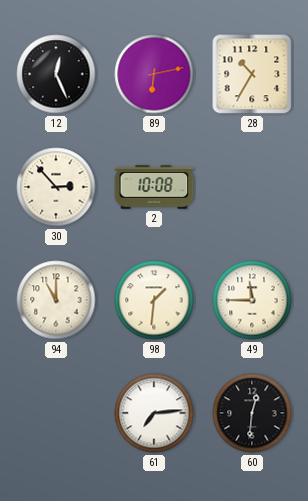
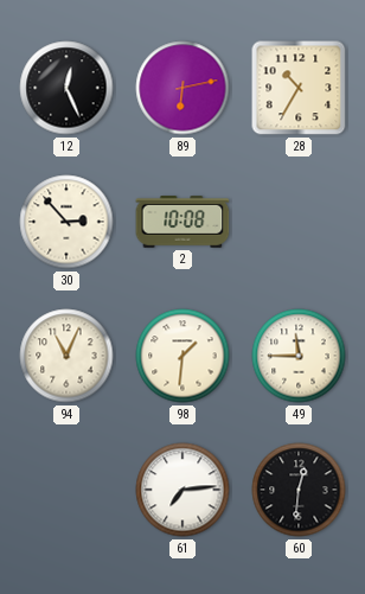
94: 11:00 -> 11:04 (66, 356)
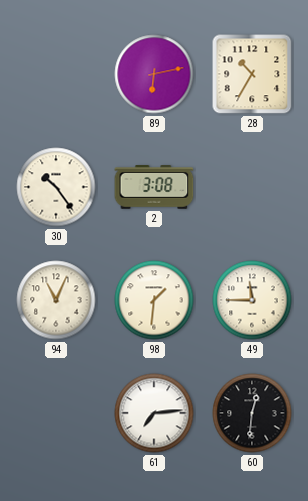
12: 12:26 -> none (66, 88)
30: 2:53 -> 10:24 (56, 187)
2: 10:08 -> 3:08 (154, 187)
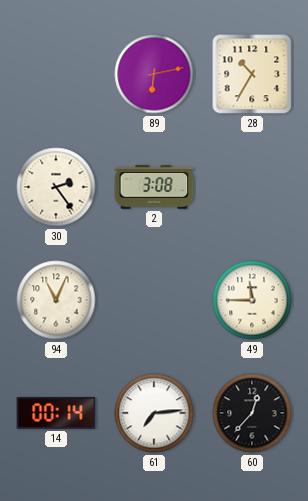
30: 10:24 -> 2:24 (56, 187)
98: 1:31 -> none (154, 300)
14: none -> 00:14 (56, 413)
60: 12:31 -> 12:37 (252, 413)
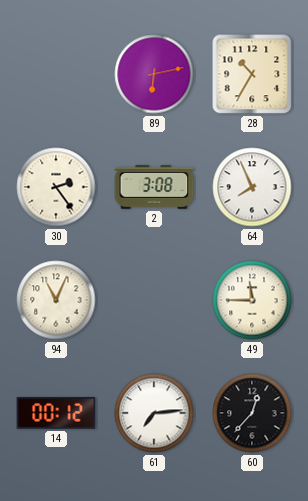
64: none -> 7:56 (252, 187)
14: 00:14 -> 00:12 (56, 413)
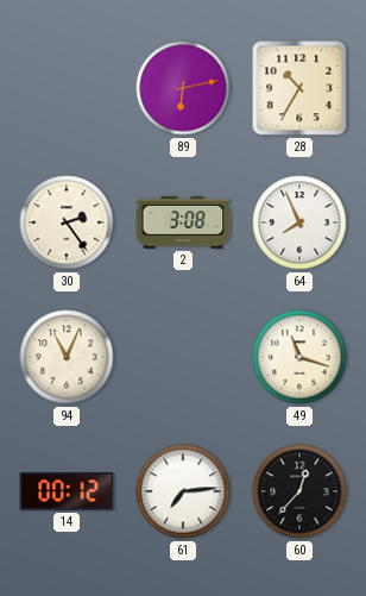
49: 11:45 -> 11:18 (299, 357)
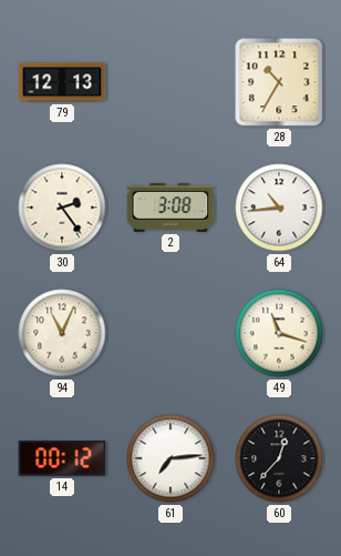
79: none -> 12:13 (62, 82)
89: 6:13 -> none (183, 88)
64: 7:56 -> 10:44 (279, 208)
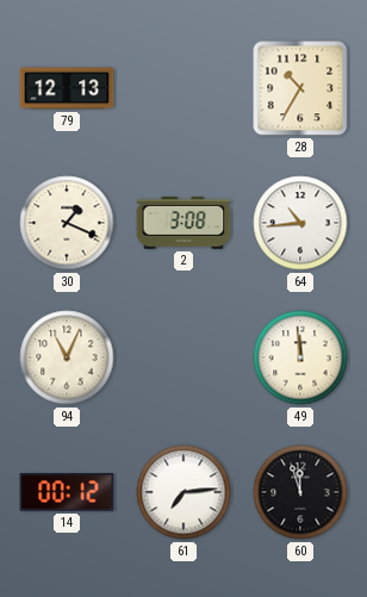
30: 2:24 -> 1:19 (67, 223)
49: 11:18 -> 11:59 (300, 357)
60: 12:37 -> 11:57 (300, 492)
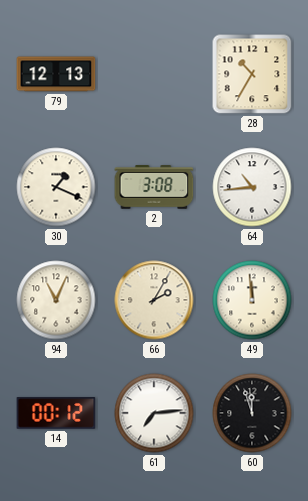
66: none -> 2:05 (154, 300)
